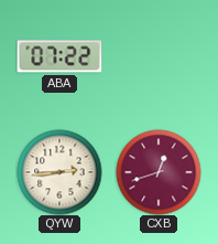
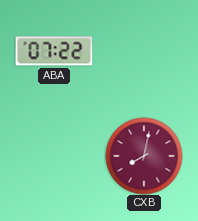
QYW: 2:44 -> none (59, 172)
CXB: 12:42 -> 8:02 (144, 156)
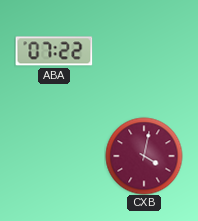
CXB: 8:02 -> 4:02 (144, 156)
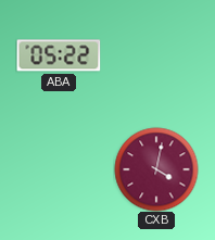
ABA: 07:22 -> 05:22 (59, 55)
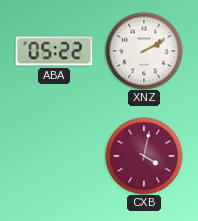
XNZ: none -> 2:10 (144, 51)
